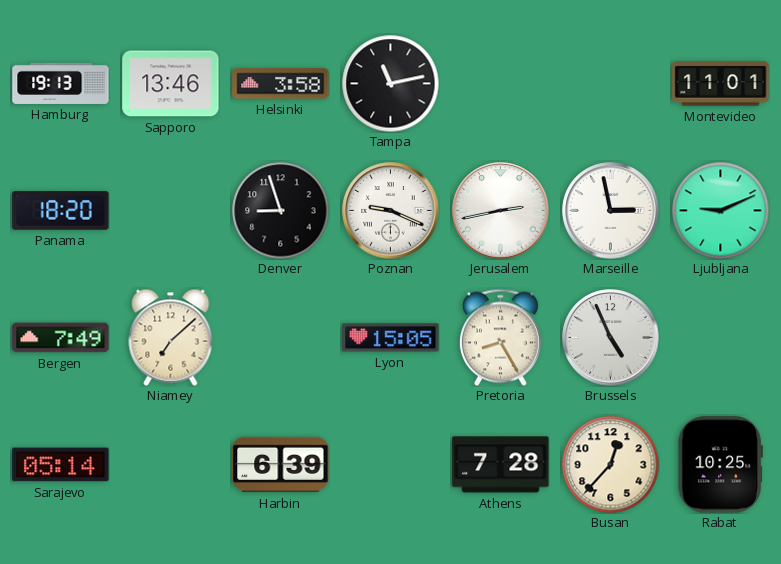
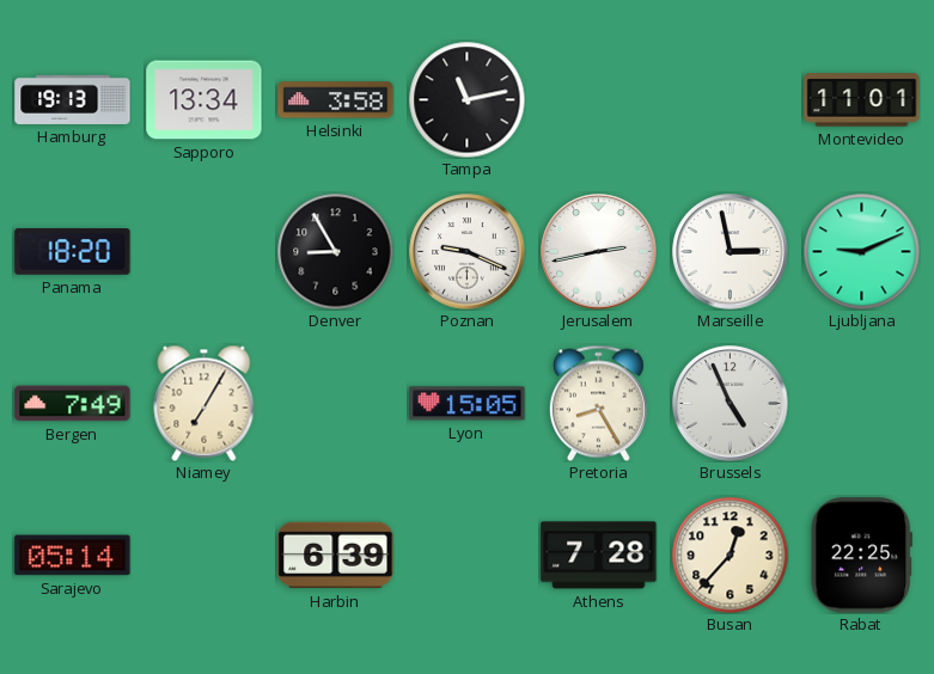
Sapporo: 13:46 -> 13:34 (204, 100)
Denver: 8:57 -> 8:55 (335, 251)
Niamey: 7:08 -> 7:05 (204, 403)
Rabat: 10:25 -> 22:25 (861, 556)
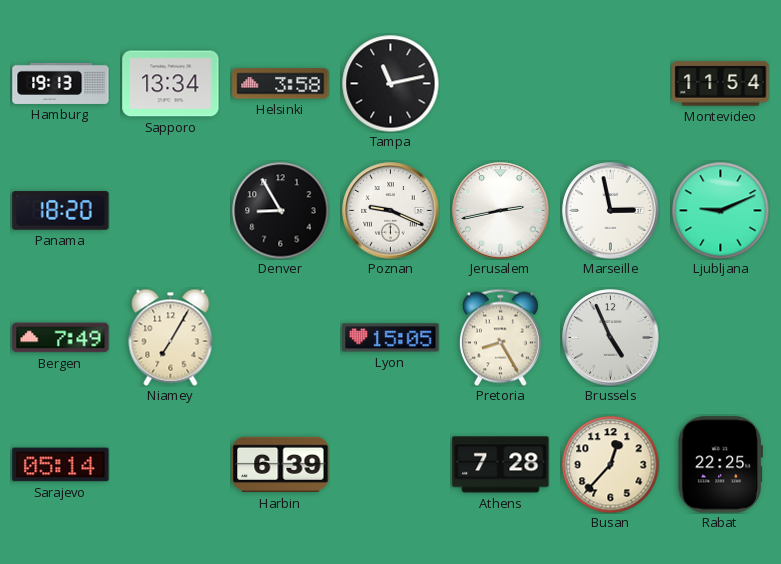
Montevideo: 11:01 -> 11:54 (721, 84)
